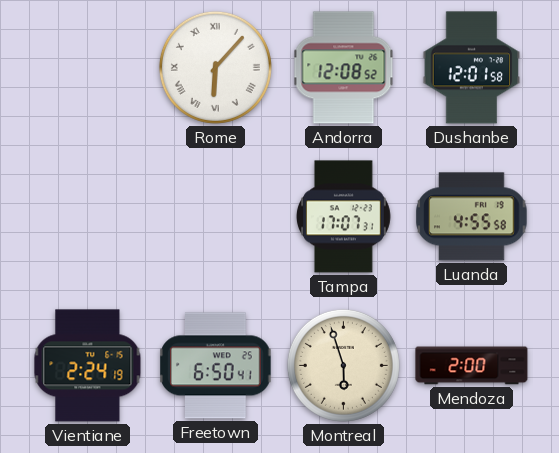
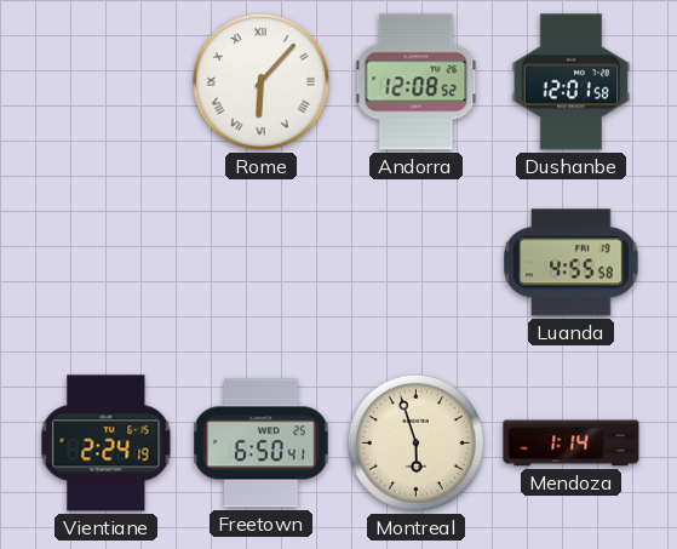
Tampa: 17:07 -> none (343, 217)
Mendoza: 2:00 -> 1:14 (572, 444)
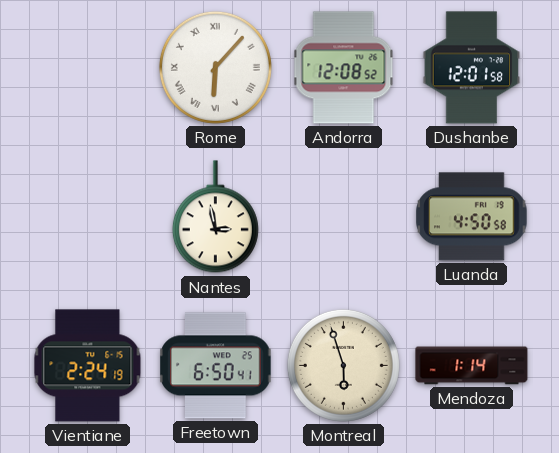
Nantes: none -> 2:58 (215, 217)
Luanda: 4:55 -> 4:50 (472, 217)
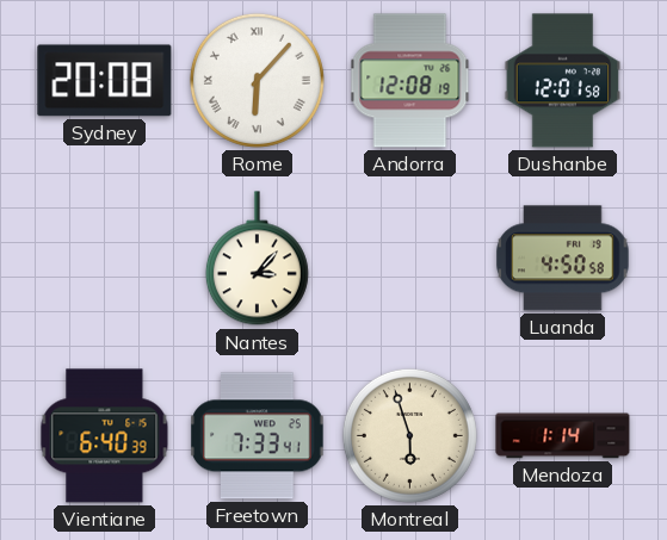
Sydney: none -> 20:08 (105, 81)
Andorra: 12:08:52 -> 12:08:19 (410, 81)
Nantes: 2:58 -> 3:07 (257, 259)
Vientiane: 2:24 -> 6:40 (105, 436)
Freetown: 6:50 -> 7:33 (258, 436)
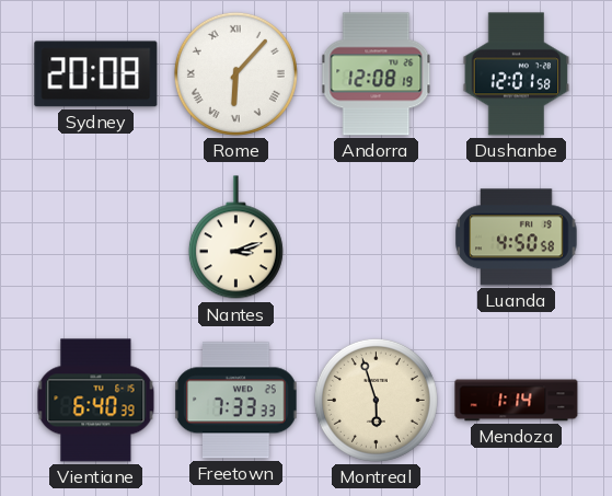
Nantes: 3:07 -> 3:12 (235, 238)
Freetown: 7:33:41 -> 7:33:33 (236, 401)
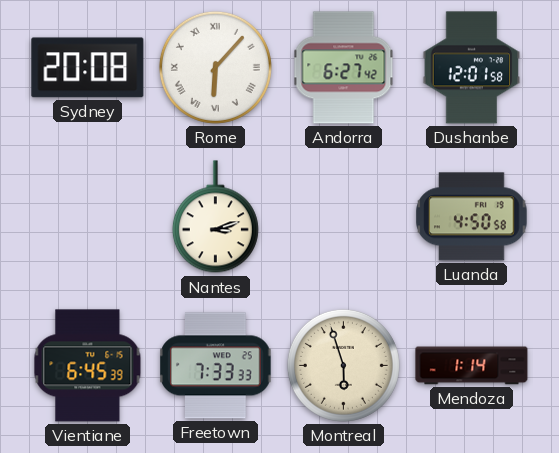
Andorra: 12:08 -> 6:27 (344, 68)
Vientiane: 6:40 -> 6:45 (88, 366)
